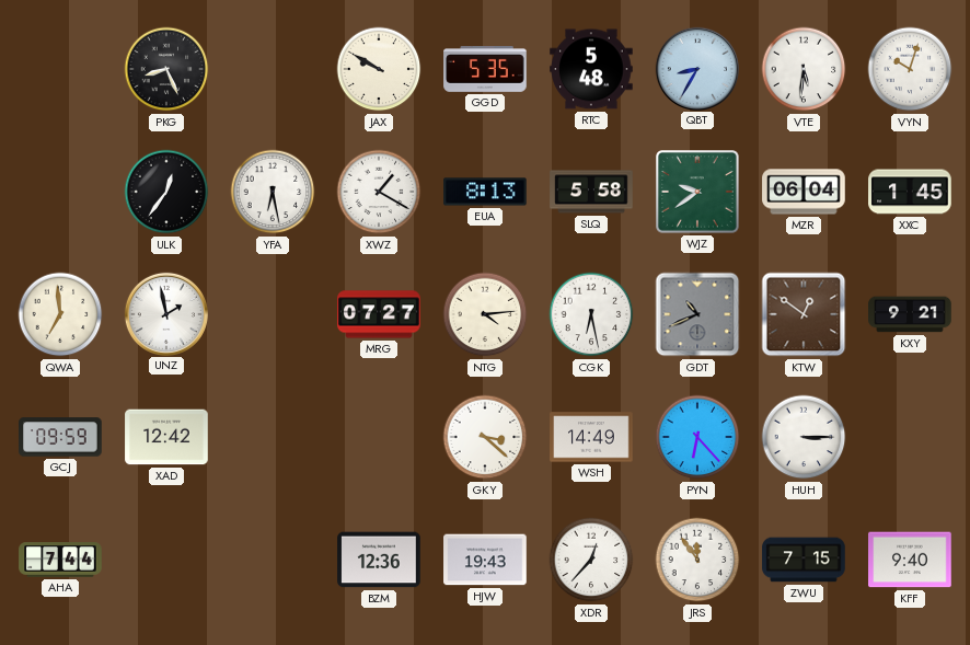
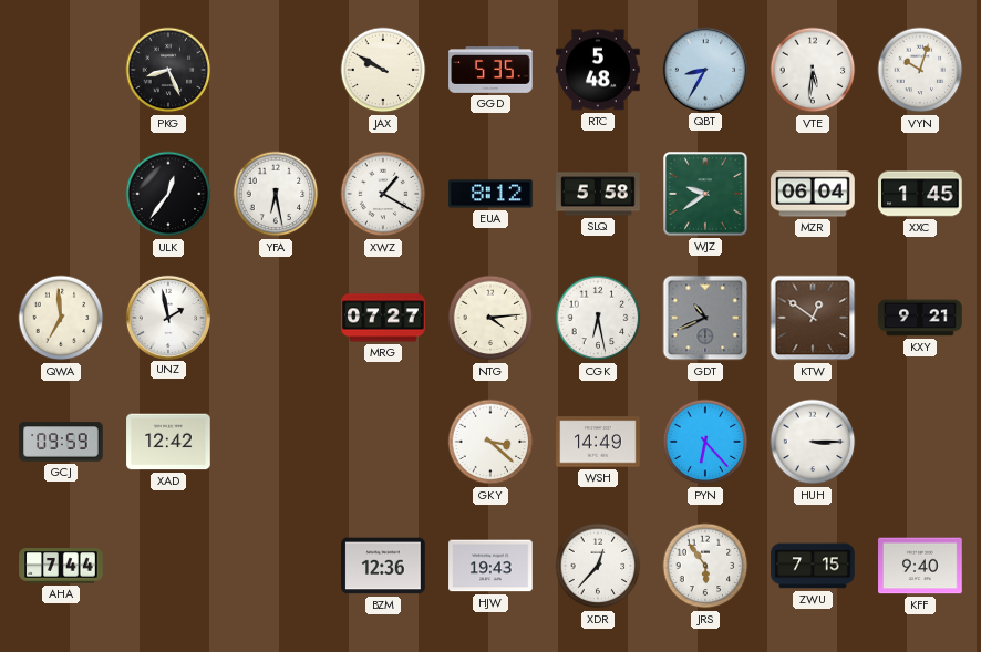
EUA: 8:13 -> 8:12 (491, 194)
JRS: 11:54 -> 5:54 (705, 566)
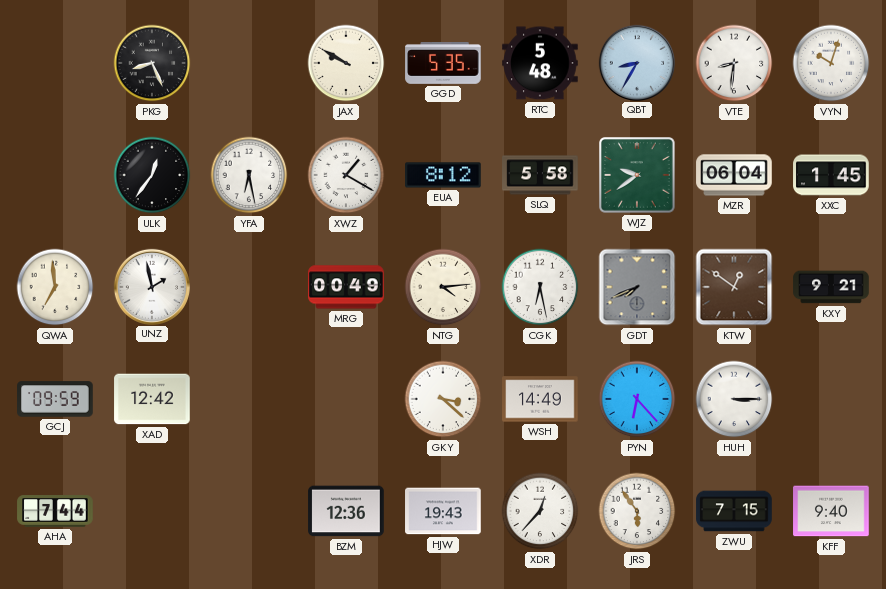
VTE: 5:31 -> 8:31 (734, 63)
MRG: 07:27 -> 00:49 (346, 287)
GDT: 10:41 -> 7:41 (637, 287)
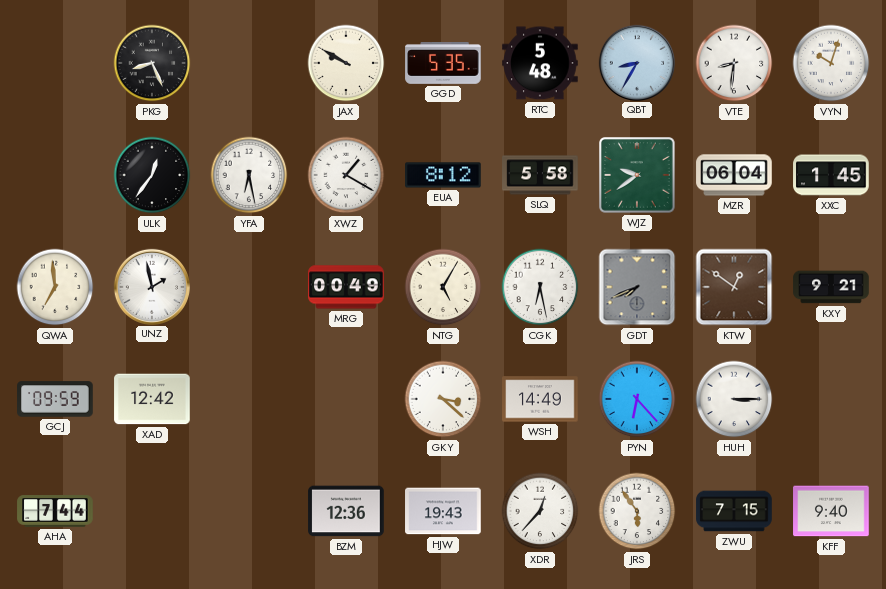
NTG: 4:14 -> 5:05 (443, 287)
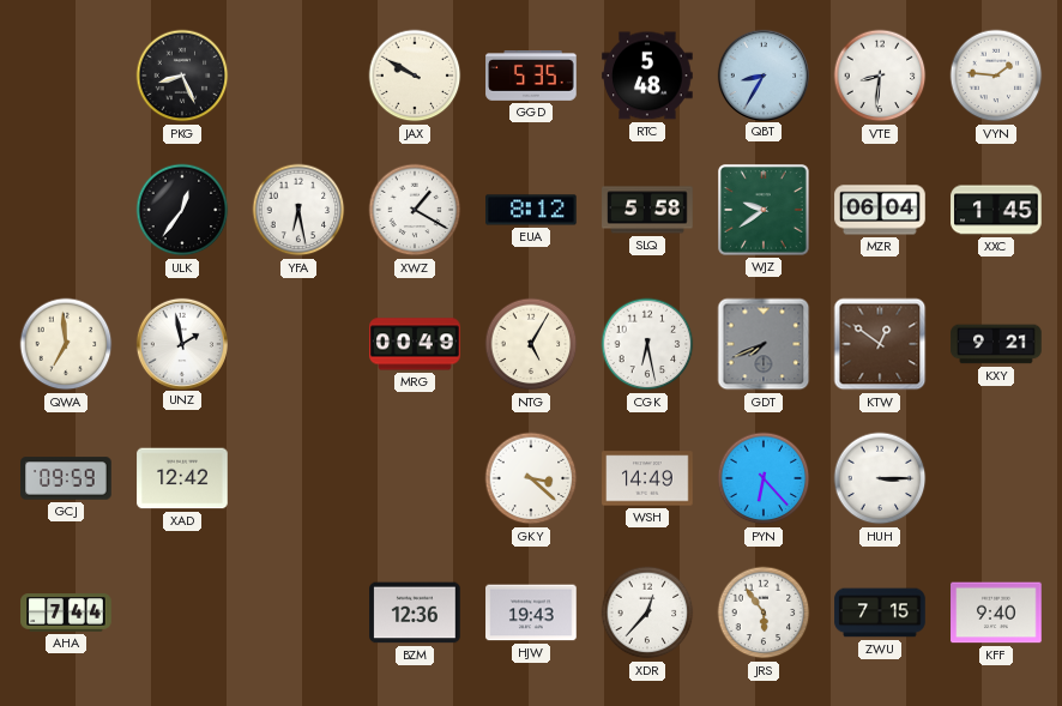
VYN: 10:03 -> 1:46 (996, 76)
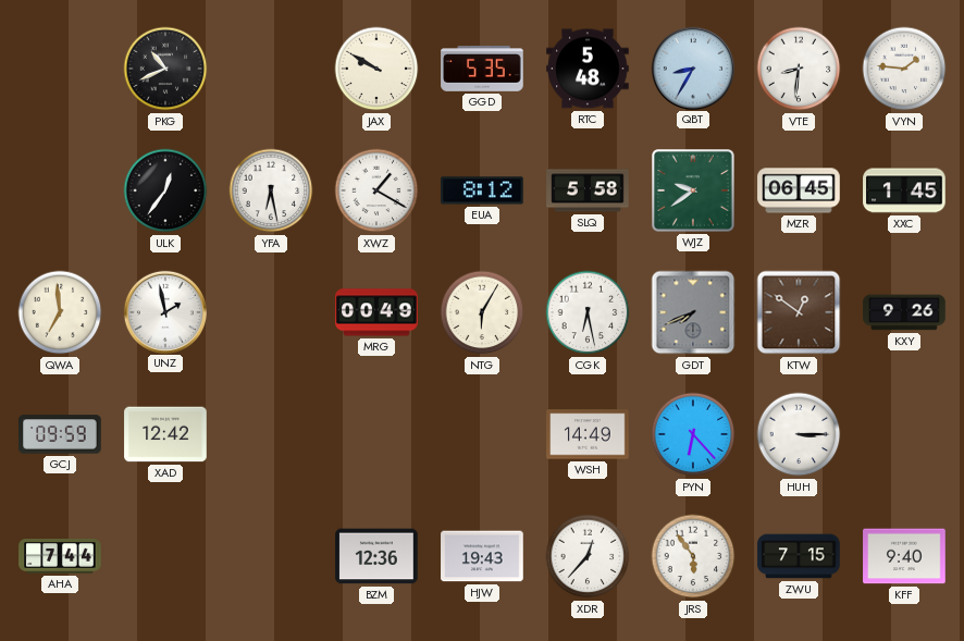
PKG: 8:26 -> 10:41 (165, 69)
MZR: 06:04 -> 06:45 (799, 190)
NTG: 5:05 -> 6:05 (482, 312)
KXY: 9:21 -> 9:26 (904, 312)
GKY: 3:22 -> none (531, 478)
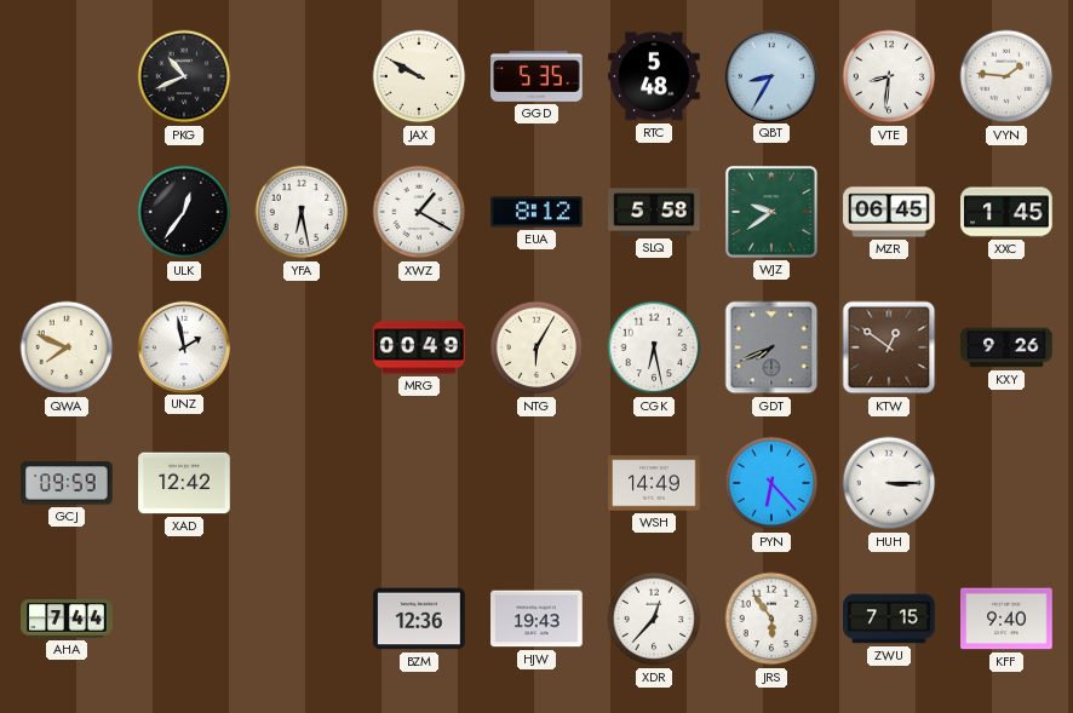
QWA: 6:59 -> 7:49 (67, 347)
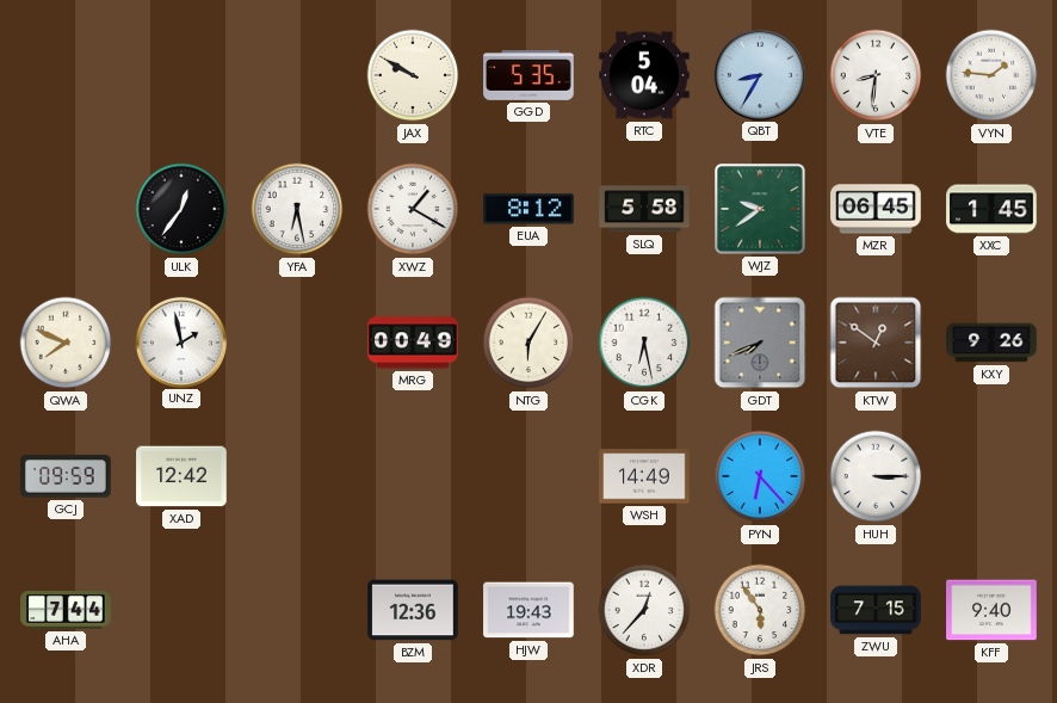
PKG: 10:41 -> none (184, 76)
RTC: 5:48 -> 5:04 (644, 75)
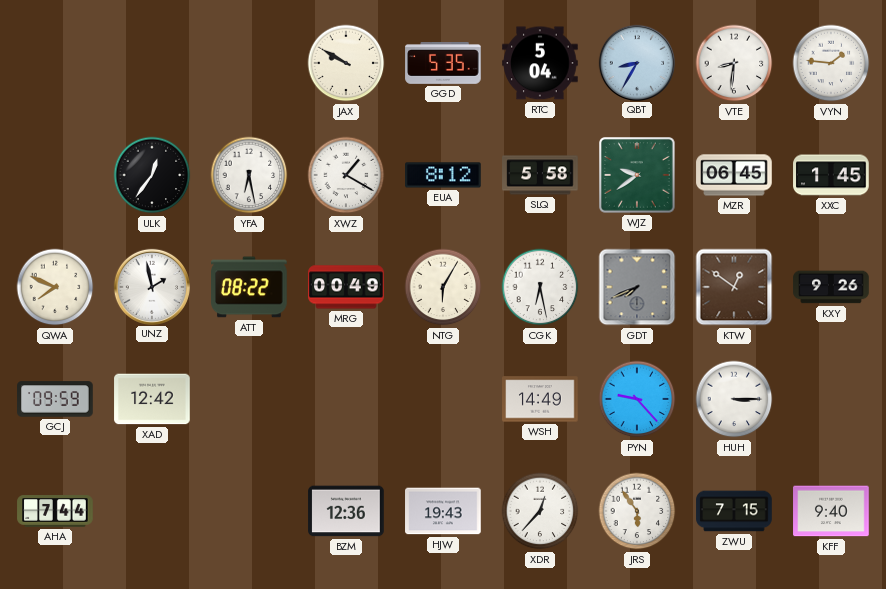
ATT: none -> 08:22 (249, 287)
PYN: 6:23 -> 9:23 (637, 399)
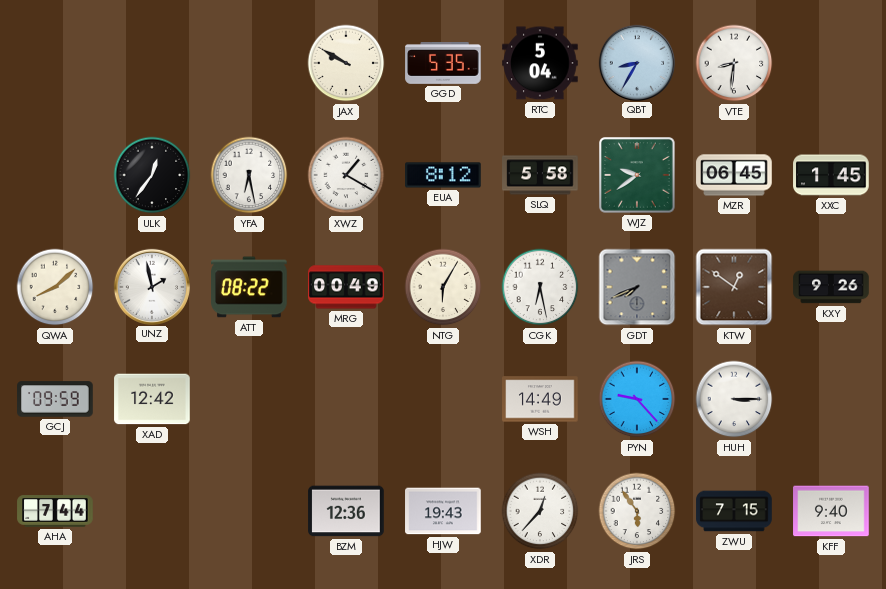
VYN: 1:46 -> none (831, 63)
QWA: 7:49 -> 8:08 (55, 287)
